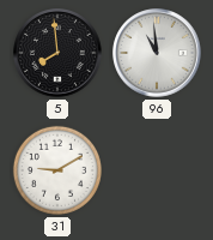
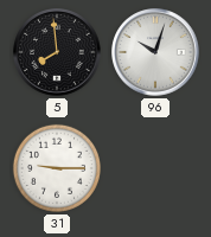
96: 10:59 -> 10:03 (155, 52)
31: 9:10 -> 9:15 (57, 168)
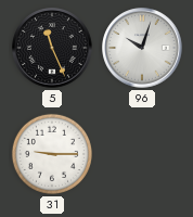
5: 7:59 -> 11:26 (52, 48)
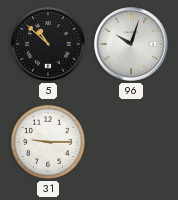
5: 11:26 -> 10:52 (48, 44)
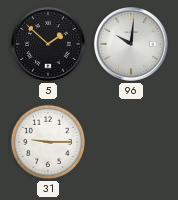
5: 10:52 -> 1:52 (48, 44)
96: 10:03 -> 10:01 (131, 44)
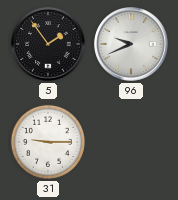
5: 1:52 -> 1:54 (48, 44)
96: 10:01 -> 9:41 (131, 44)
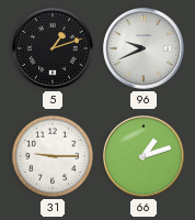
5: 1:54 -> 1:12 (53, 48)
66: none -> 1:12 (144, 156)
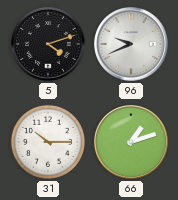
5: 1:12 -> 4:12 (48, 44)
31: 9:15 -> 10:15 (48, 142)
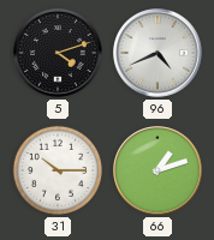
96: 9:41 -> 4:41 (157, 53)
